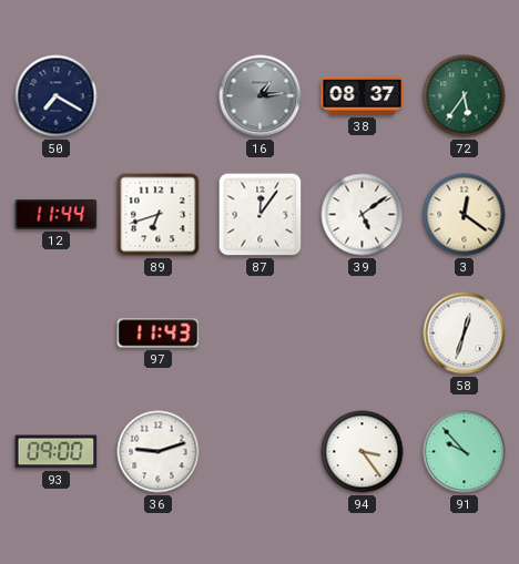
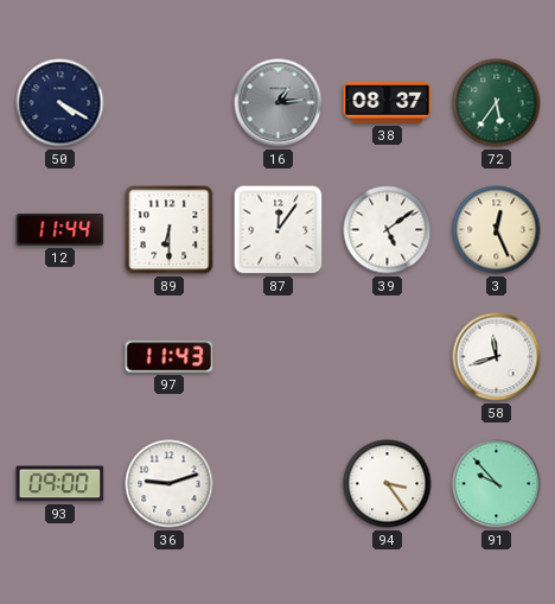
50: 7:20 -> 4:20 (60, 103)
89: 6:42 -> 6:30 (170, 230)
3: 12:21 -> 12:26 (497, 230)
58: 12:33 -> 11:42 (497, 357)
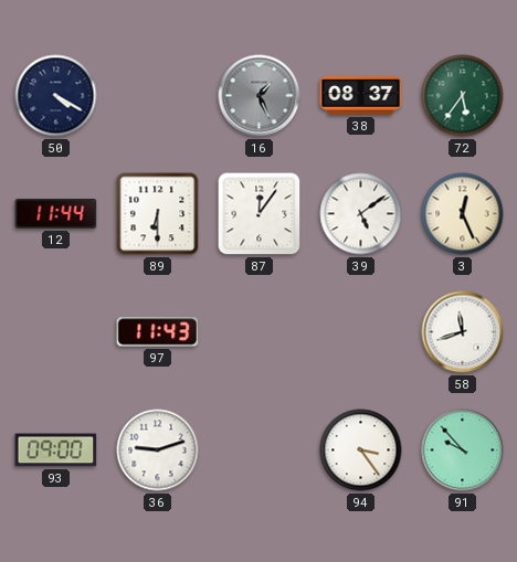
16: 1:14 -> 1:26 (260, 96)
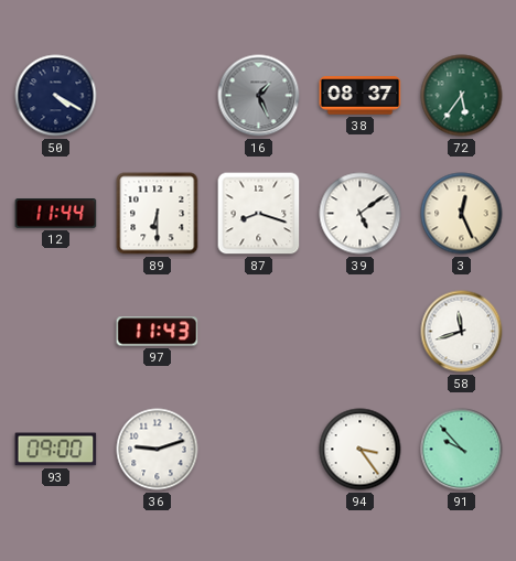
87: 12:06 -> 8:18 (259, 214)
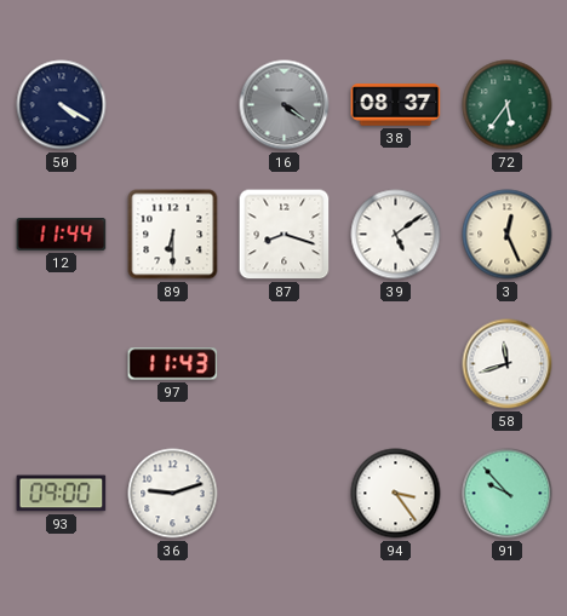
16: 1:26 -> 4:21 (285, 105)
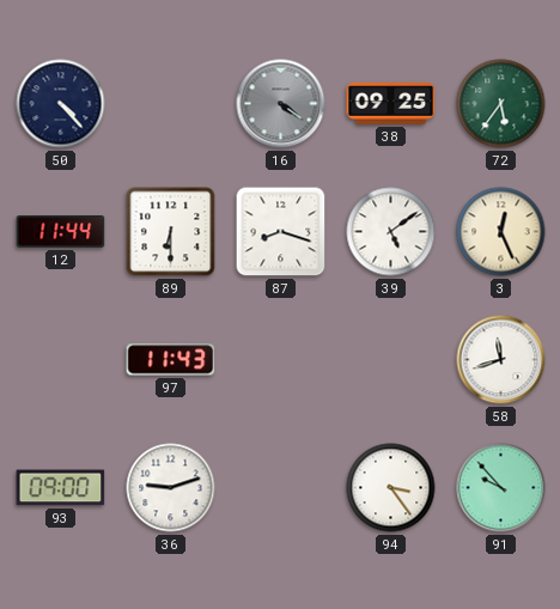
50: 4:20 -> 4:23 (61, 104)
38: 08:37 -> 09:25 (391, 104)
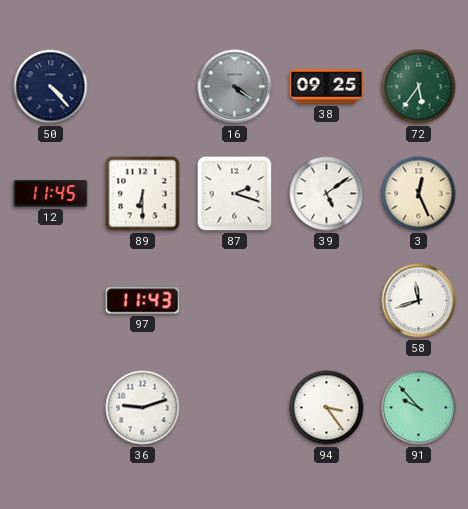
12: 11:44 -> 11:45 (51, 194)
87: 8:18 -> 2:18 (235, 194)
93: 09:00 -> none (61, 488)
